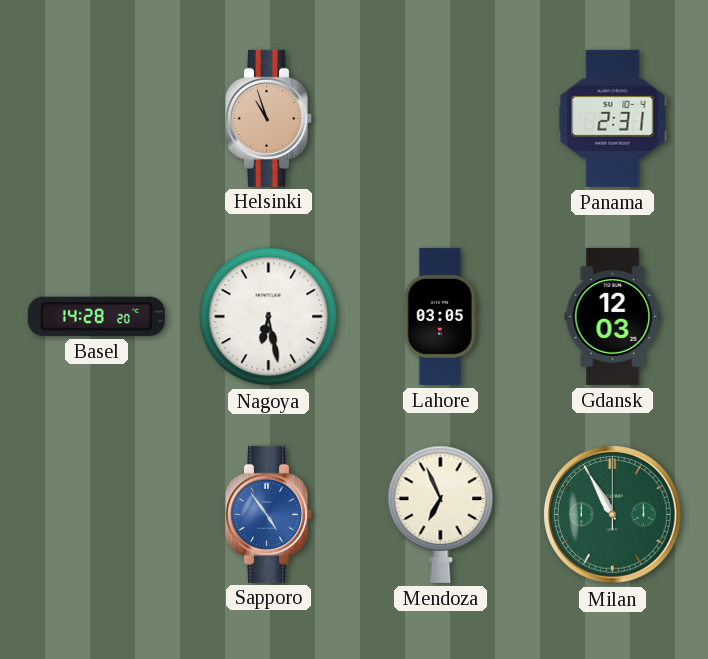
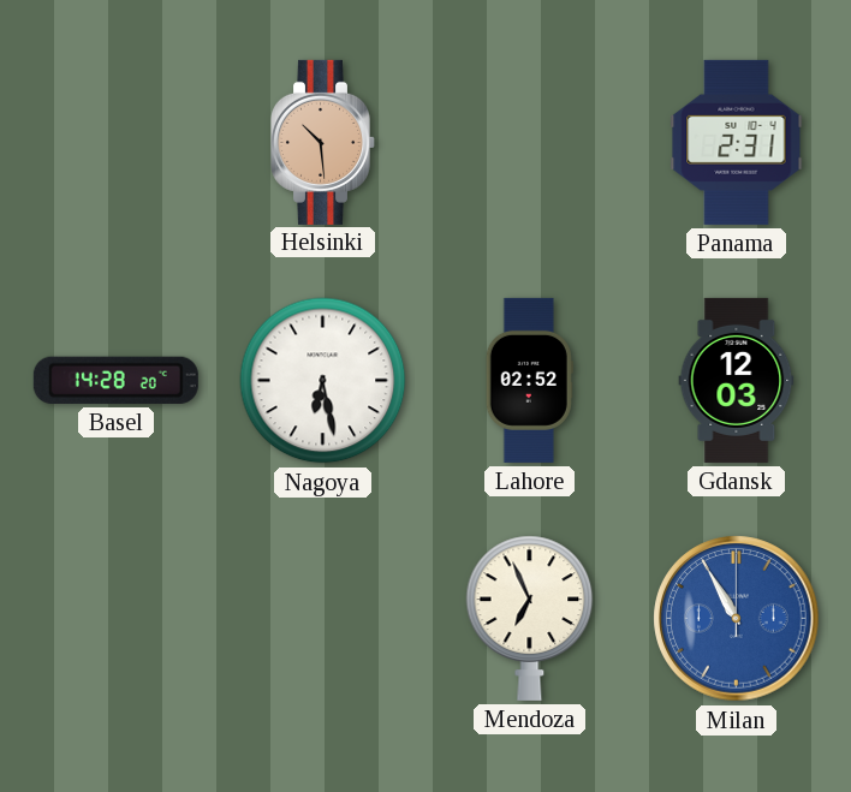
Helsinki: 10:57 -> 10:29 (323, 142)
Lahore: 03:05 -> 02:52 (529, 380)
Sapporo: 4:54 -> none (269, 514)
Milan dial: green -> blue (737, 619)
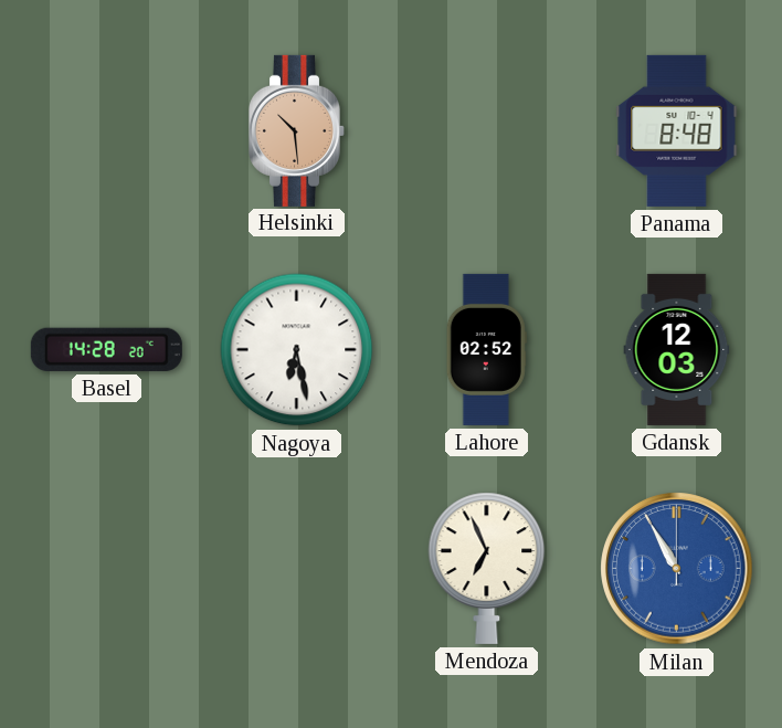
Panama: 2:31 -> 8:48 (677, 130)
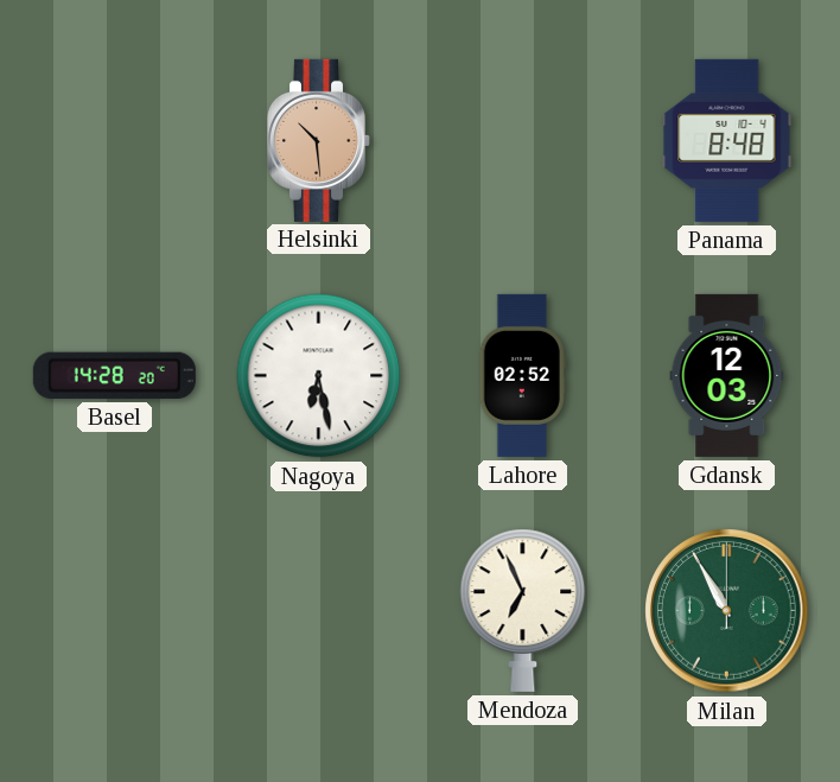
Milan dial: blue -> green (727, 611)
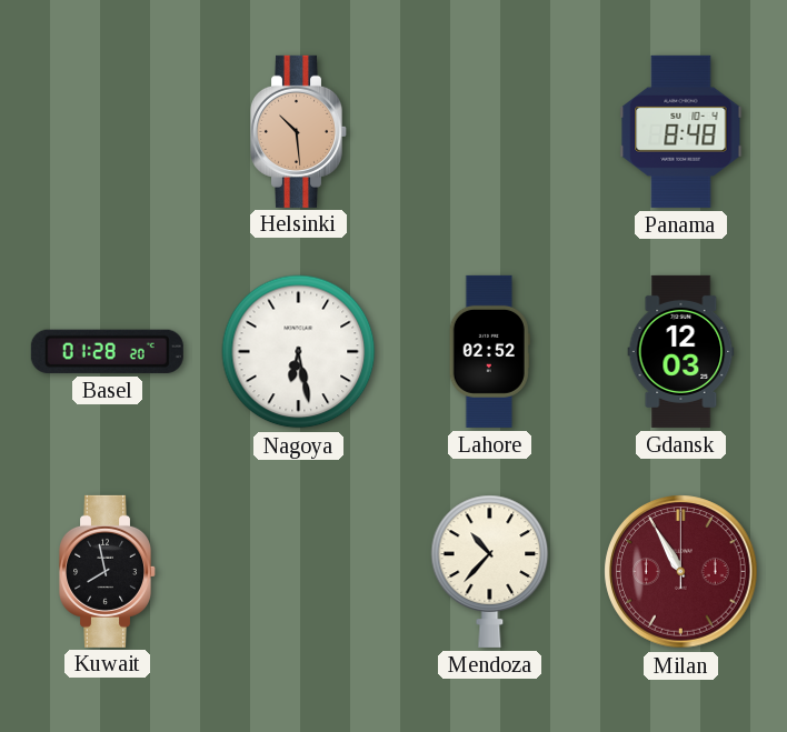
Basel: 14:28 -> 01:28 (107, 351)
Kuwait: none -> 7:58 (108, 571)
Mendoza: 6:56 -> 10:37 (490, 571)
Milan dial: green -> burgundy (681, 572)
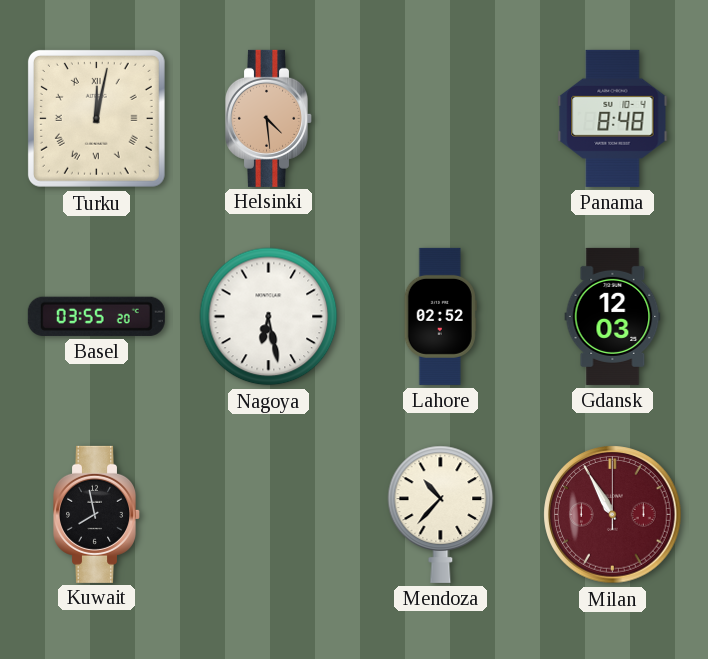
Turku: none -> 12:02 (96, 118)
Helsinki: 10:29 -> 4:29 (269, 118)
Basel: 01:28 -> 03:55 (96, 316)
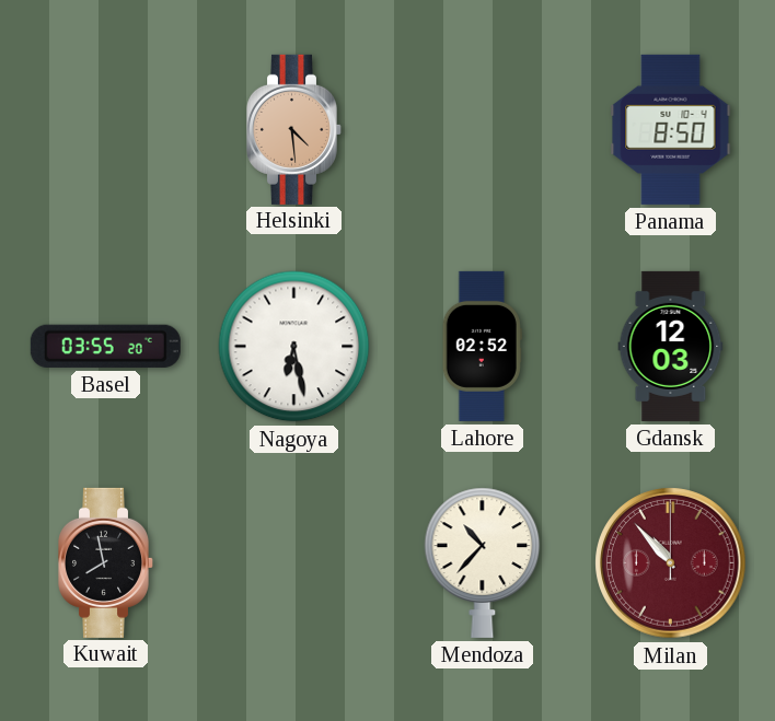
Turku: 12:02 -> none (96, 118)
Panama: 8:48 -> 8:50 (671, 129)
Milan: 10:55 -> 10:53 (671, 563)
